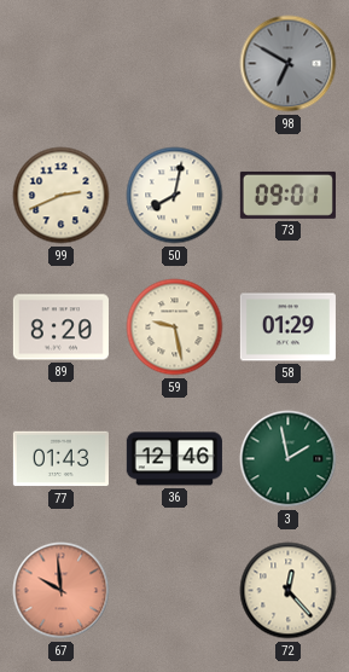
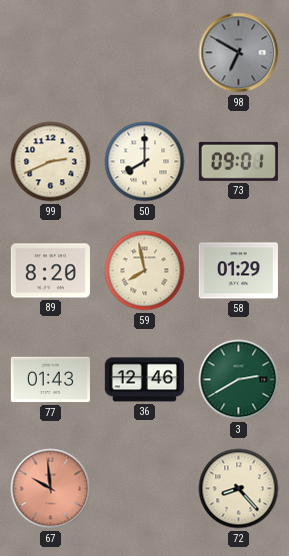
50: 8:02 -> 8:00 (145, 162)
59: 9:28 -> 7:58 (145, 271)
3: 1:58 -> 2:40 (239, 380)
72: 12:23 -> 8:23 (239, 489)
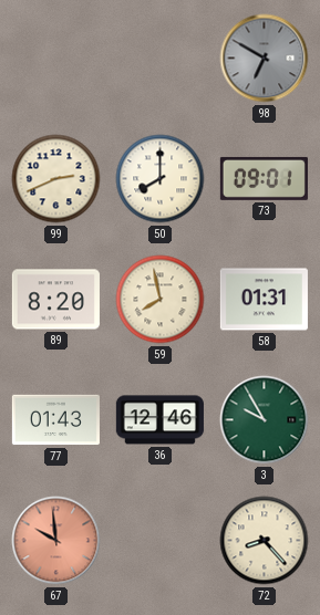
58: 01:29 -> 01:31 (264, 300)
3: 2:40 -> 9:55 (265, 420)
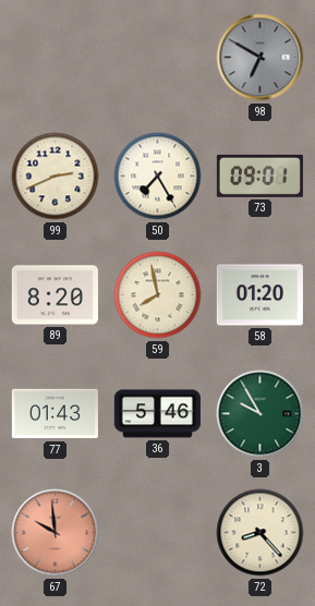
50: 8:00 -> 7:25 (158, 177)
58: 01:31 -> 01:20 (259, 295)
36: 12:46 -> 5:46 (157, 414)
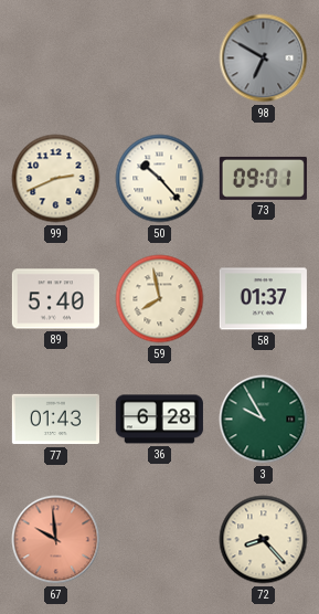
50: 7:25 -> 10:23 (160, 179)
89: 8:20 -> 5:40 (55, 299)
58: 01:20 -> 01:37 (263, 299)
36: 5:46 -> 6:28 (159, 420)
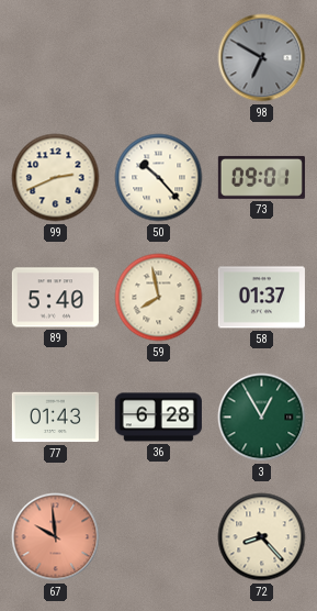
3: 9:55 -> 12:55 (262, 418)
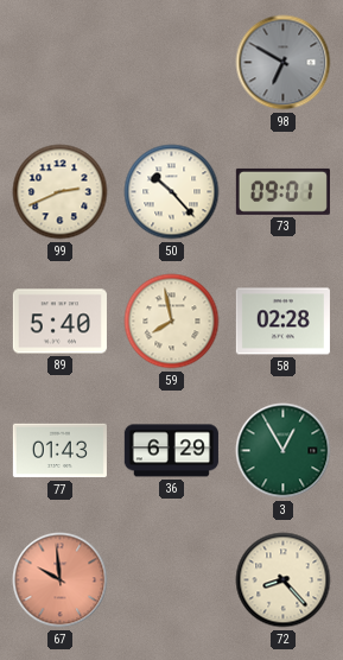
58: 01:37 -> 02:28 (282, 322)
36: 6:28 -> 6:29 (171, 451)
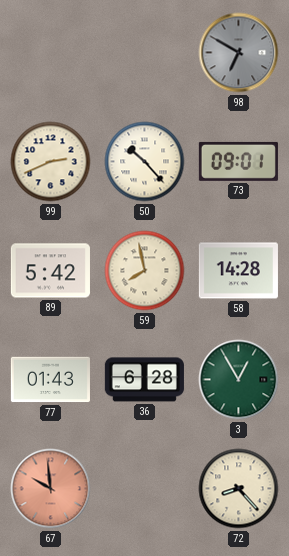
89: 5:40 -> 5:42 (50, 271)
58: 02:28 -> 14:28 (238, 271)
36: 6:29 -> 6:28 (144, 380)
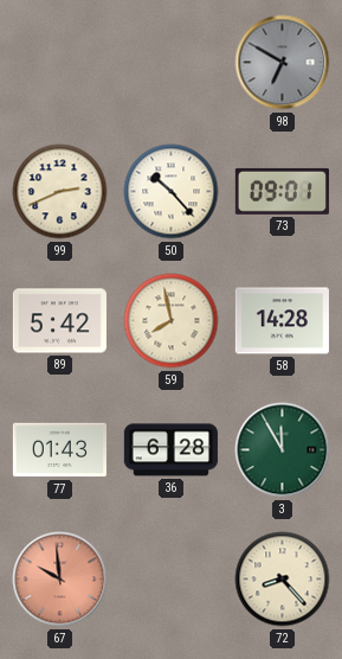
3: 12:55 -> 11:55 (283, 450)
